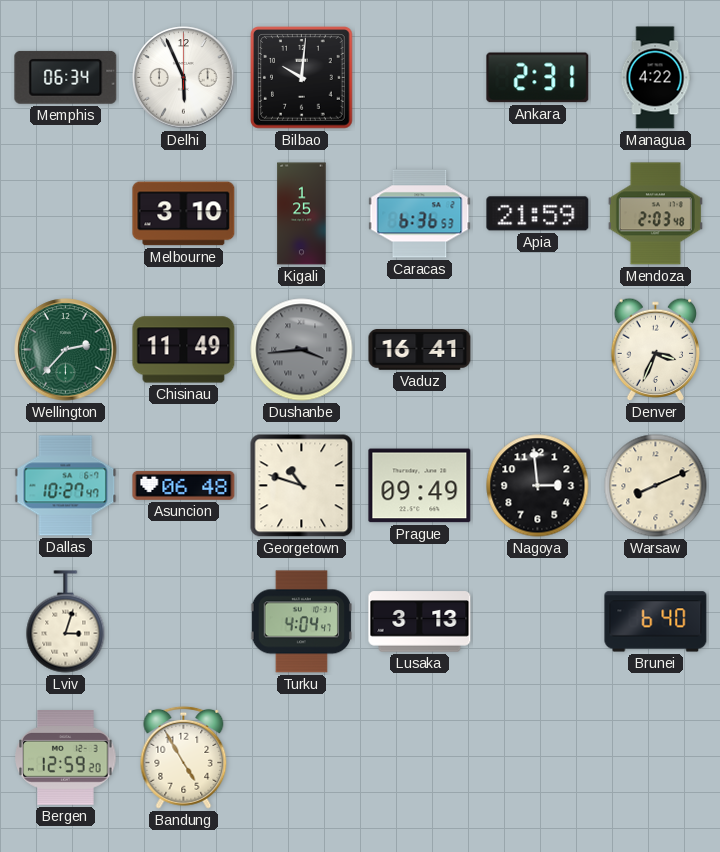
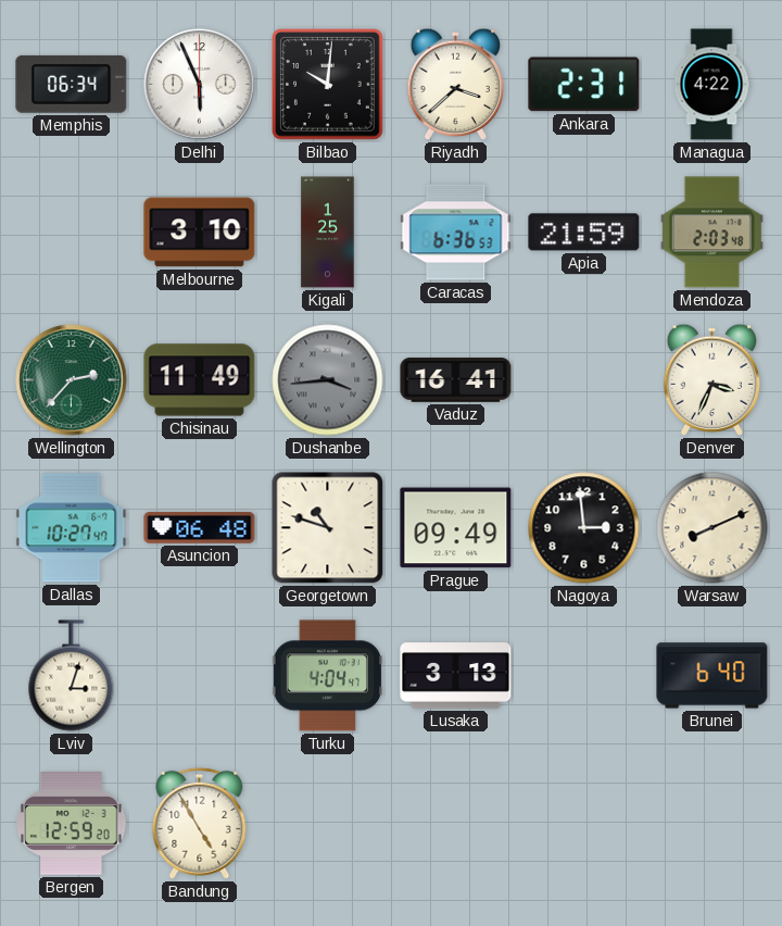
Riyadh: none -> 3:38 (456, 85)
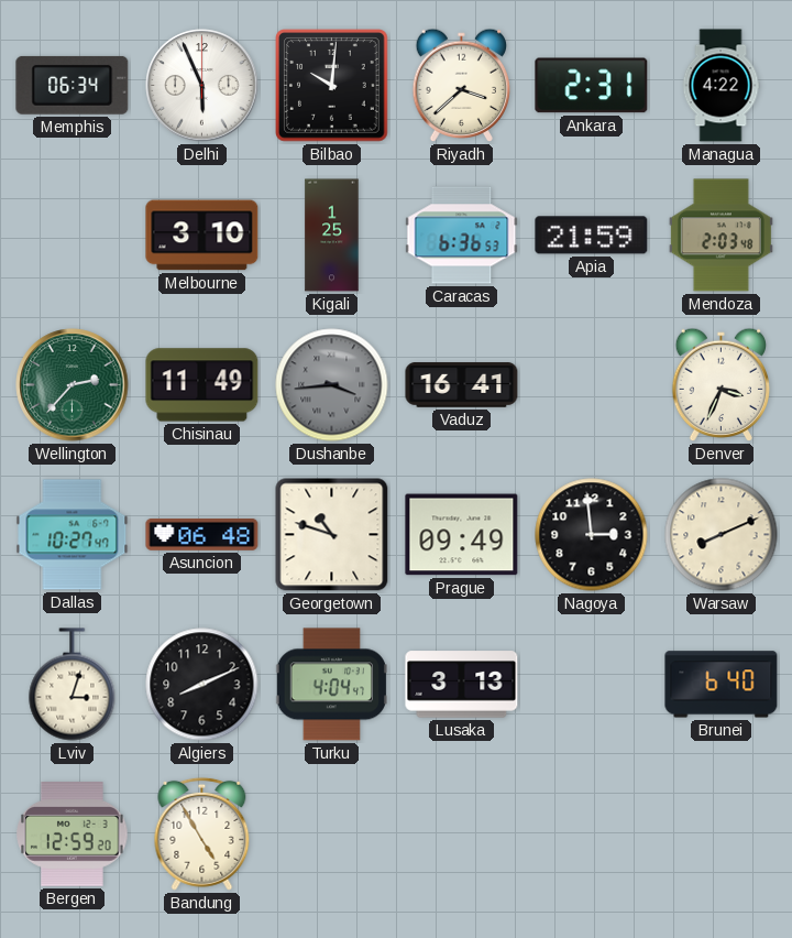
Algiers: none -> 8:11 (202, 685)
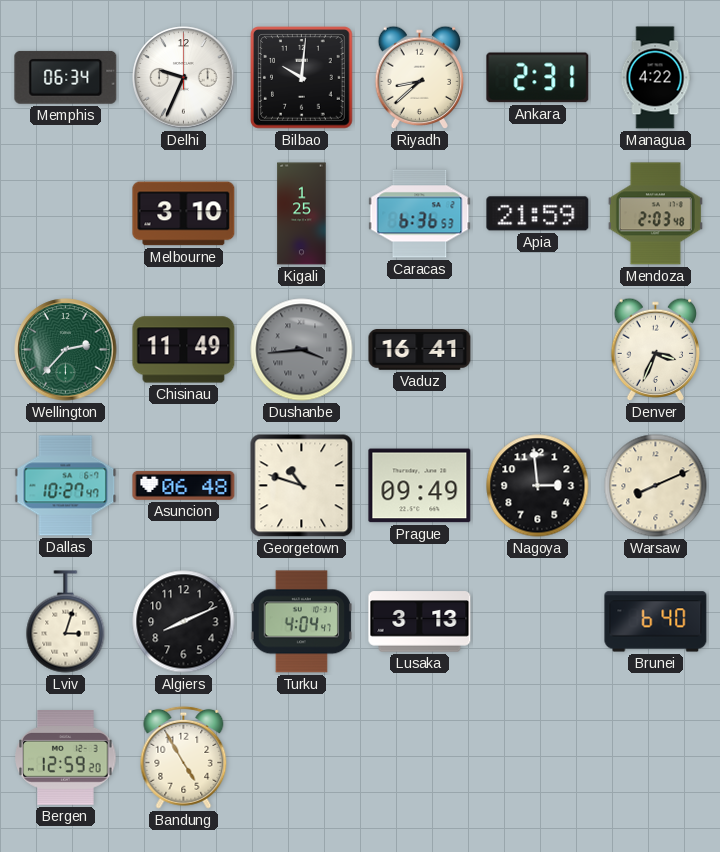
Delhi: 5:56 -> 9:34 (184, 78)
Riyadh: 3:38 -> 8:38 (420, 78)
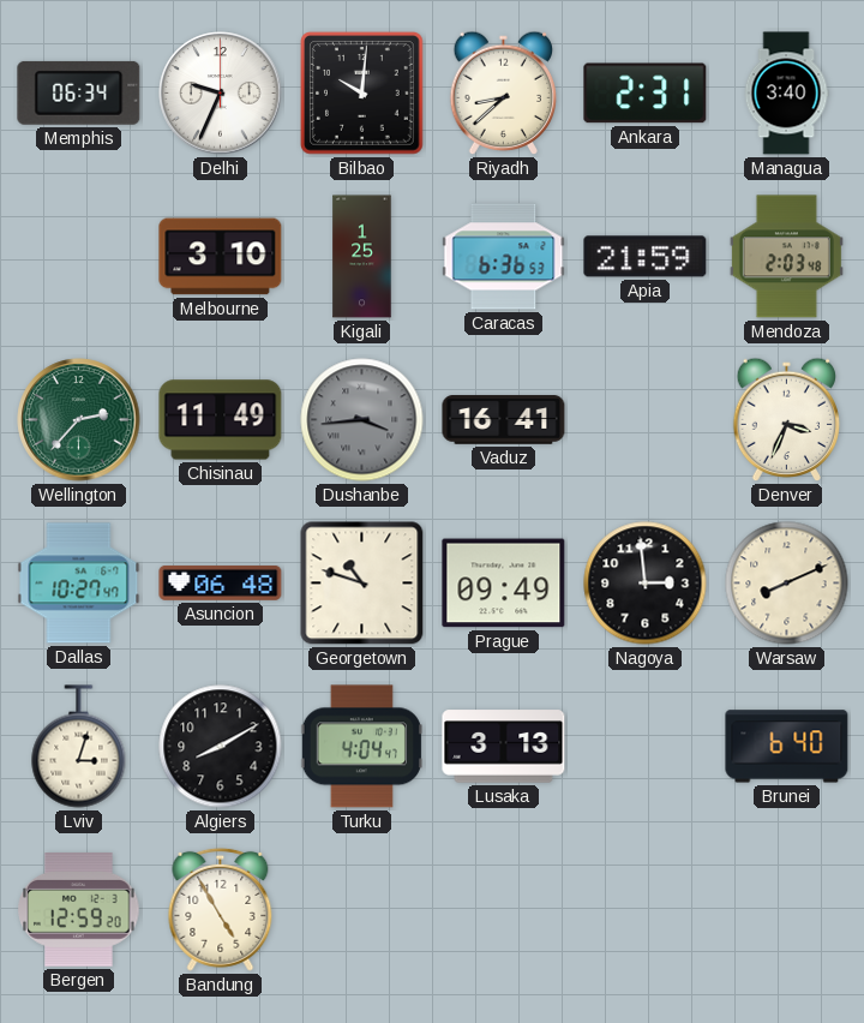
Managua: 4:22 -> 3:40 (786, 94)
Algiers: 8:11 -> 8:10 (221, 747)
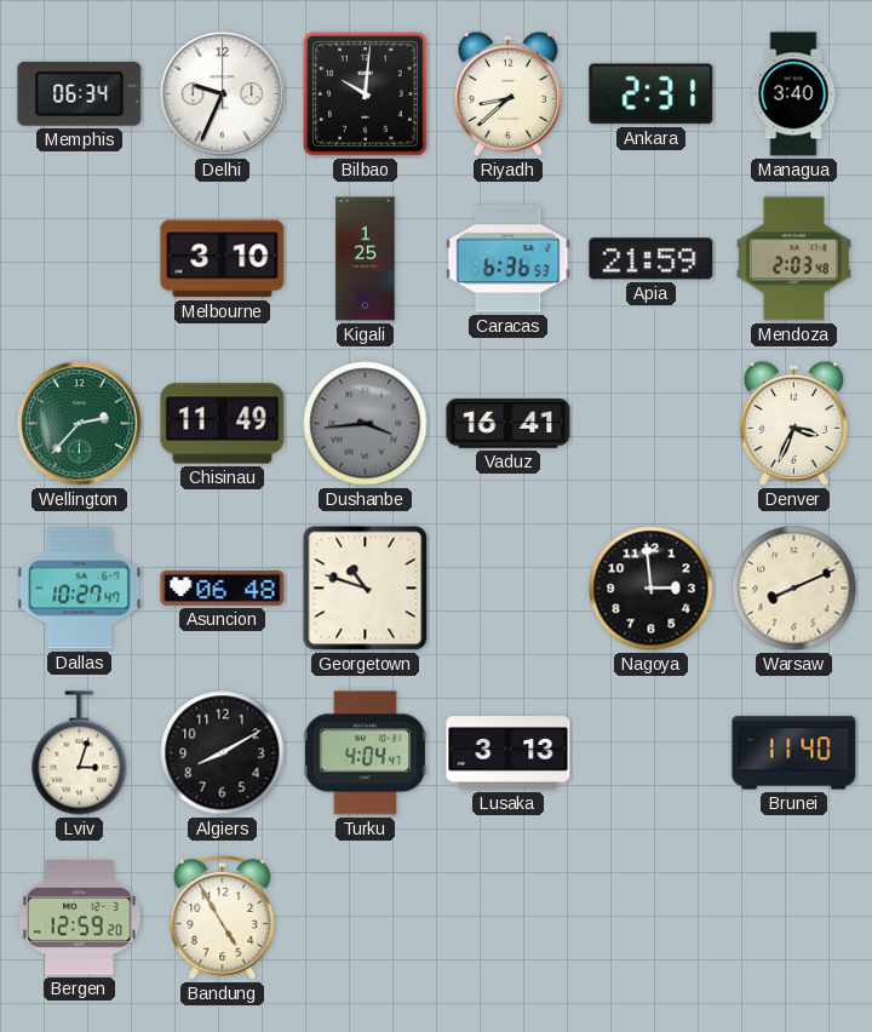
Prague: 09:49 -> none (504, 584)
Brunei: 6:40 -> 11:40 (794, 753)
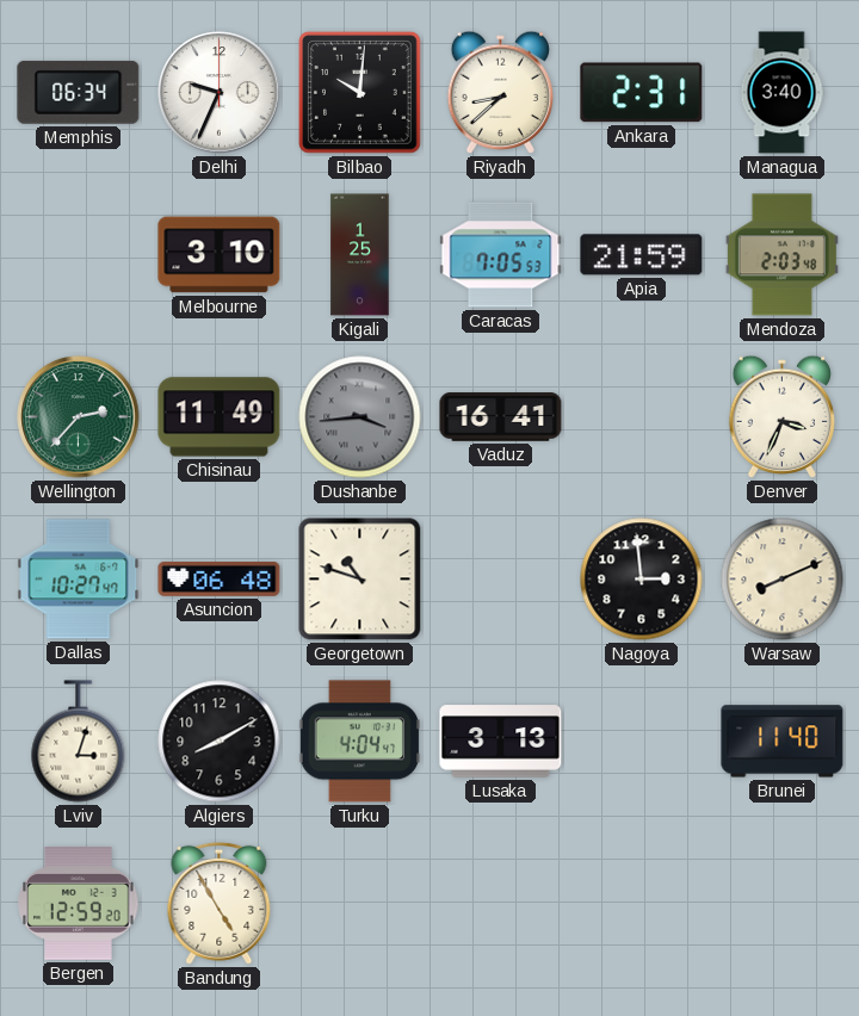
Caracas: 6:36 -> 7:05 (501, 255)
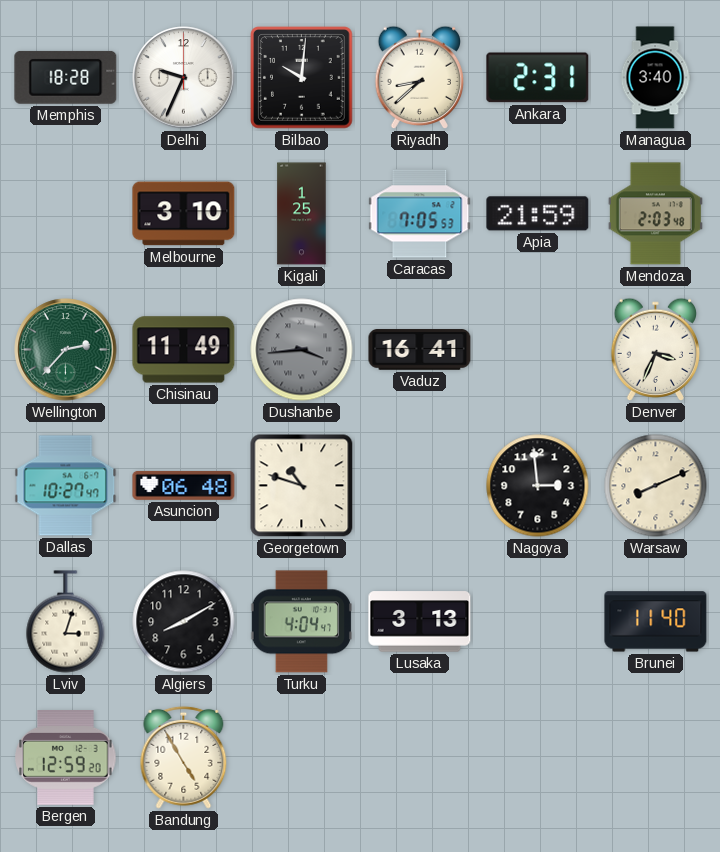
Memphis: 06:34 -> 18:28 (66, 77)
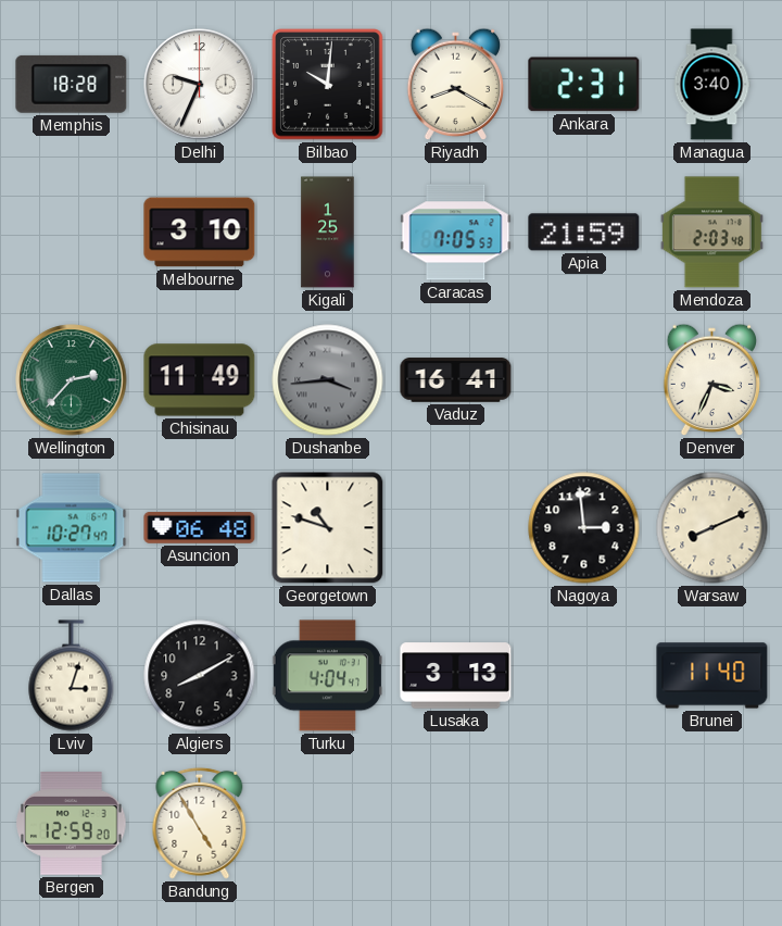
Riyadh: 8:38 -> 8:20 (456, 85)
